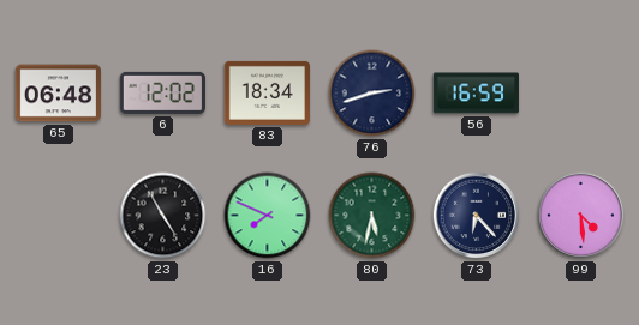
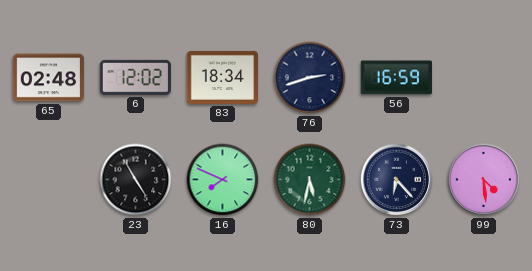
65: 06:48 -> 02:48 (48, 78)
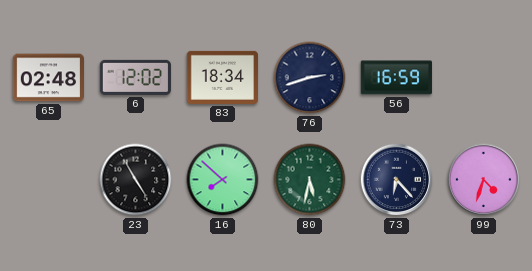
16: 7:49 -> 7:52 (223, 180)
99: 4:29 -> 4:33 (484, 180)
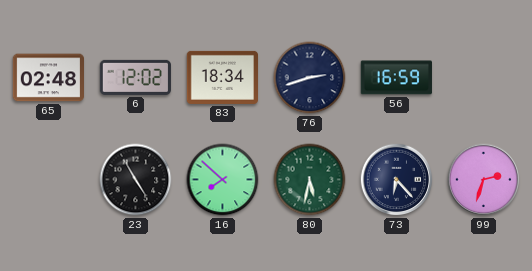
99: 4:33 -> 2:33 (484, 180)
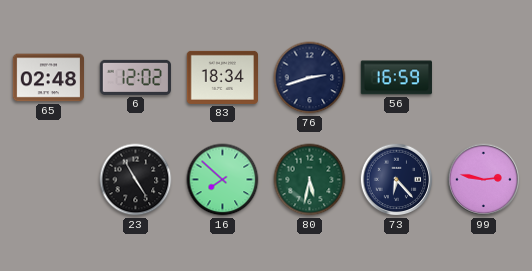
99: 2:33 -> 2:47 (484, 180)
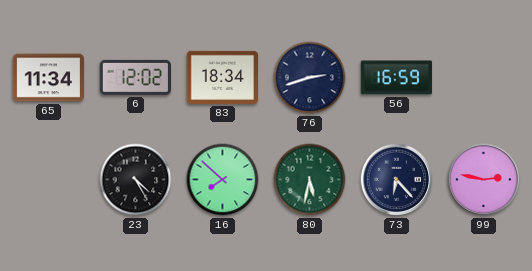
65: 02:48 -> 11:34 (48, 78)
23: 4:55 -> 4:25 (136, 180)
